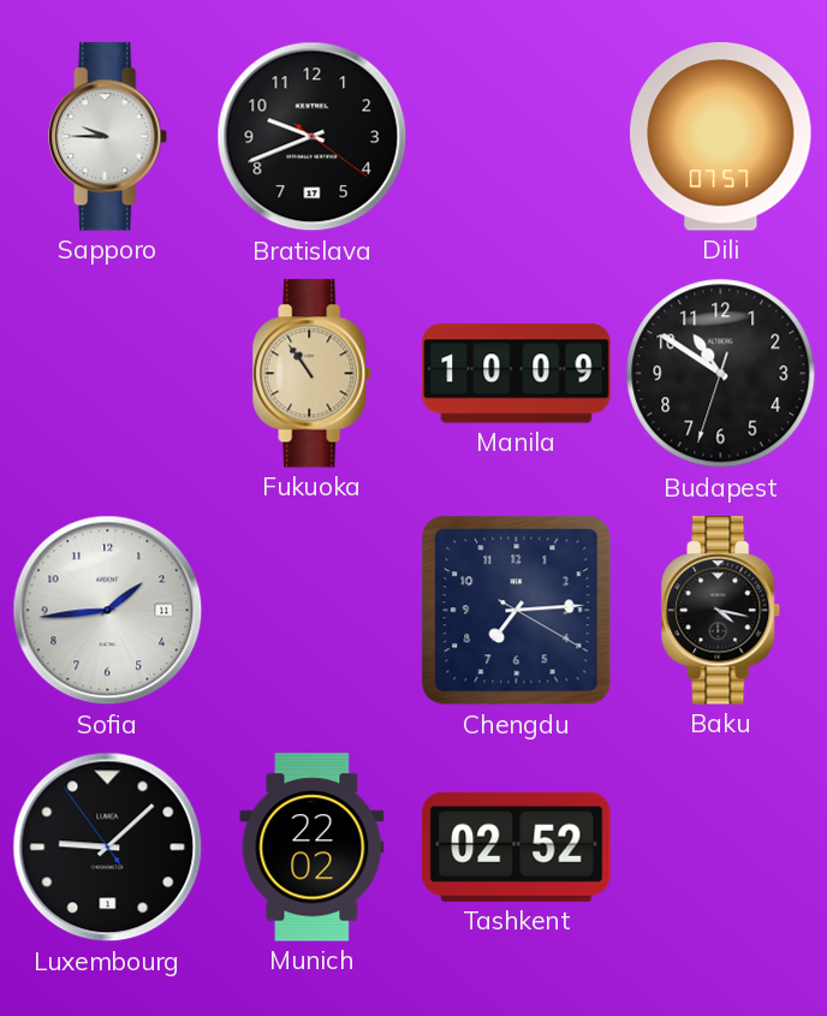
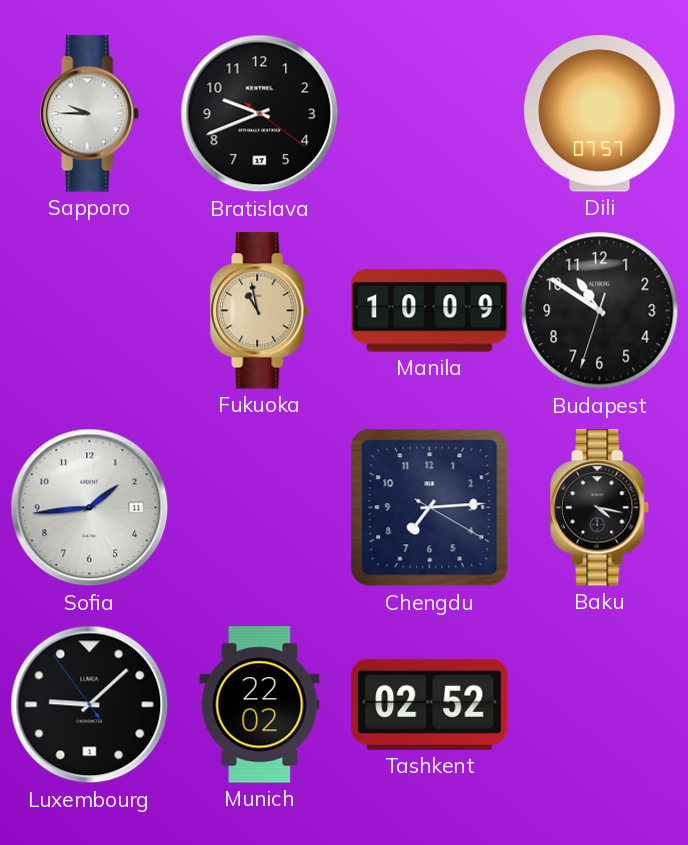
Fukuoka: 10:54 -> 10:58 (260, 311)
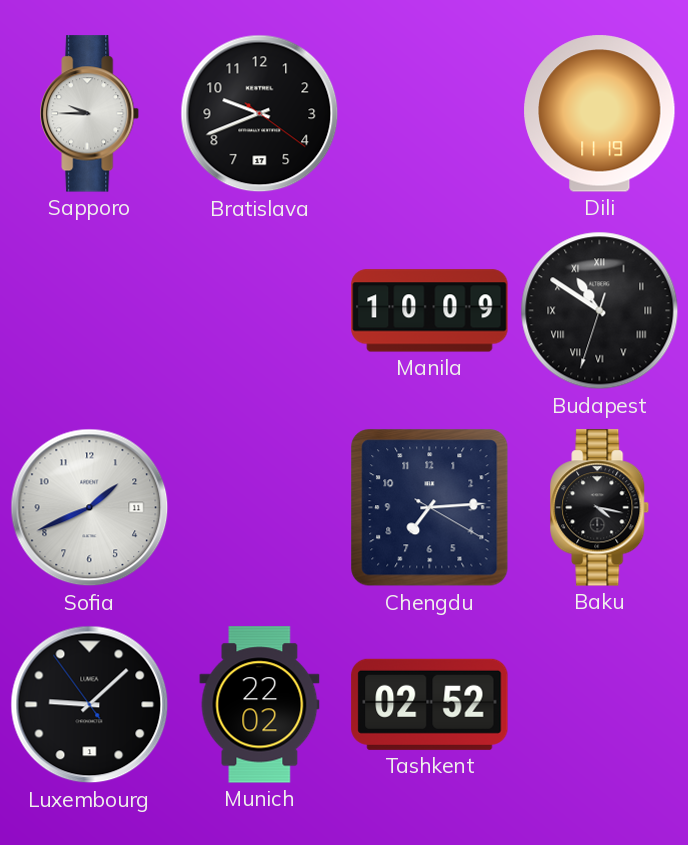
Dili: 07:57 -> 11:19 (600, 114)
Fukuoka: 10:58 -> none (260, 311)
Budapest numerals: Arabic -> Roman (600, 311)
Sofia: 1:44 -> 1:41 (90, 508)
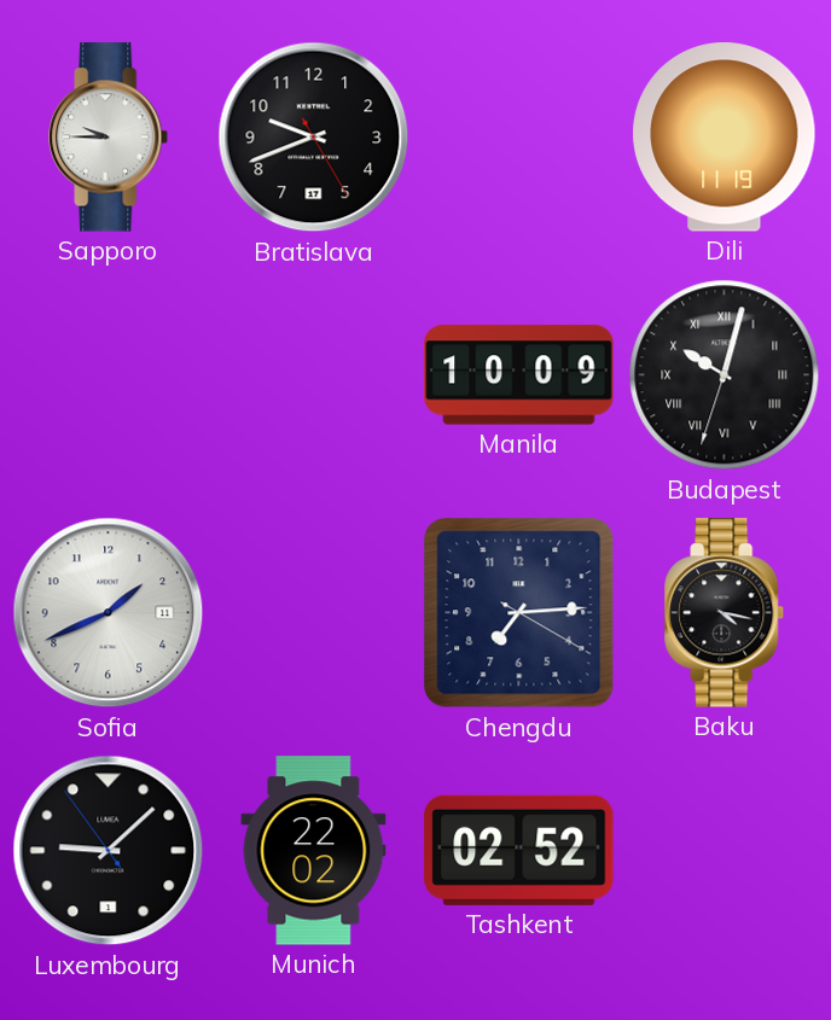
Bratislava: 9:41:21 -> 9:41:25 (314, 138)
Budapest: 10:50 -> 10:02 (725, 375)
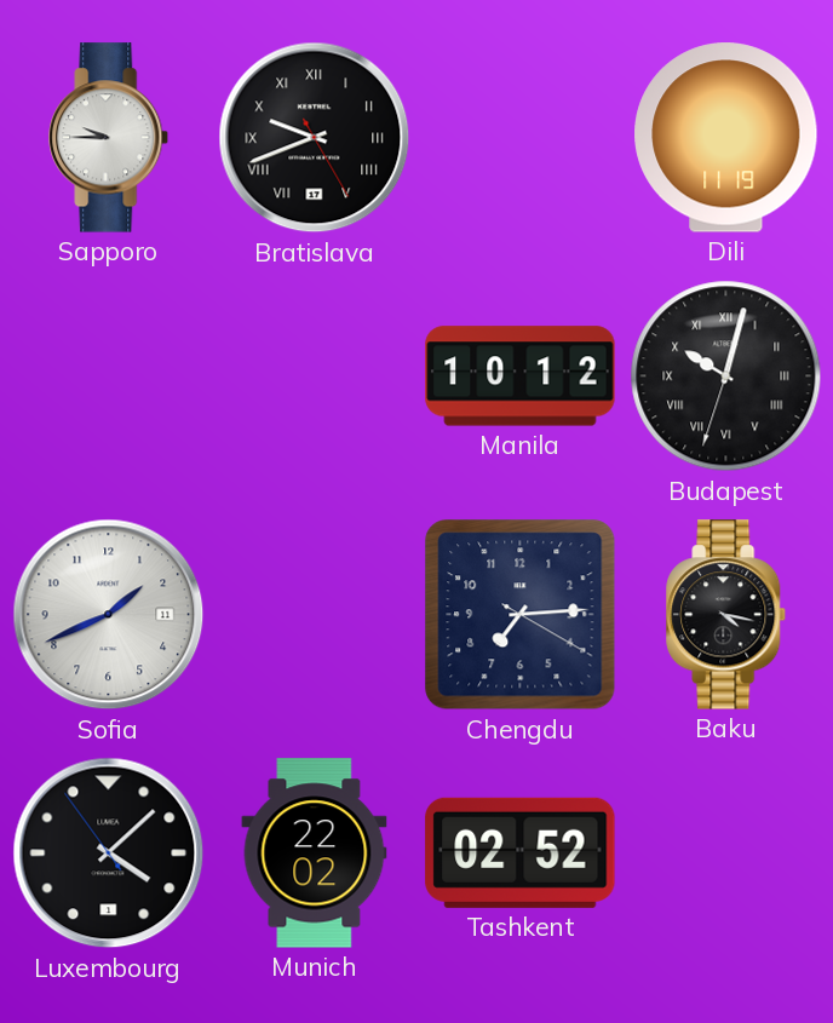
Bratislava numerals: Arabic -> Roman (315, 138)
Manila: 10:09 -> 10:12 (521, 377)
Luxembourg: 9:07 -> 4:07 (109, 854)
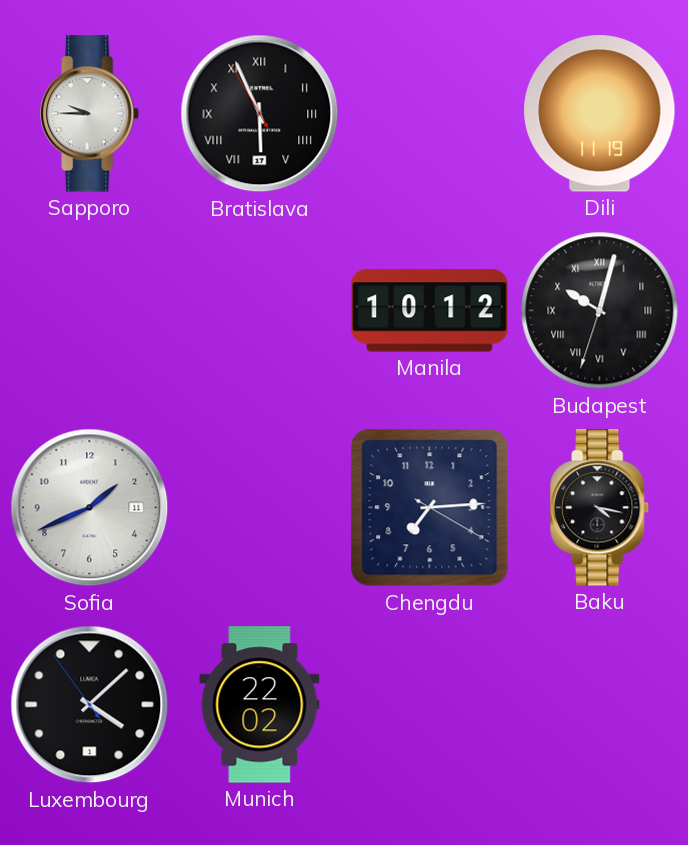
Bratislava: 9:41 -> 5:55 (260, 114)
Tashkent: 02:52 -> none (521, 852)
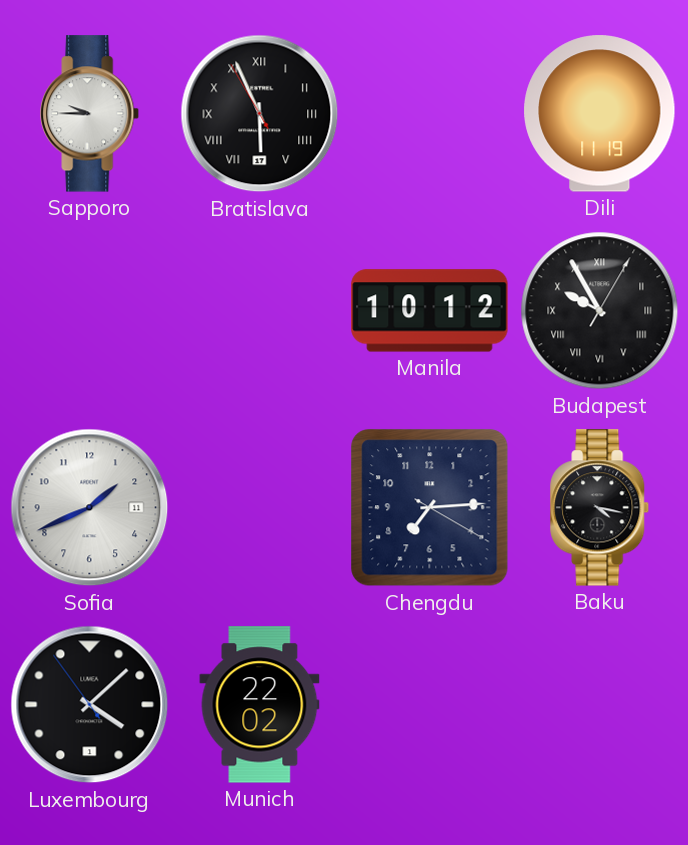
Budapest: 10:02 -> 9:55 (600, 311)
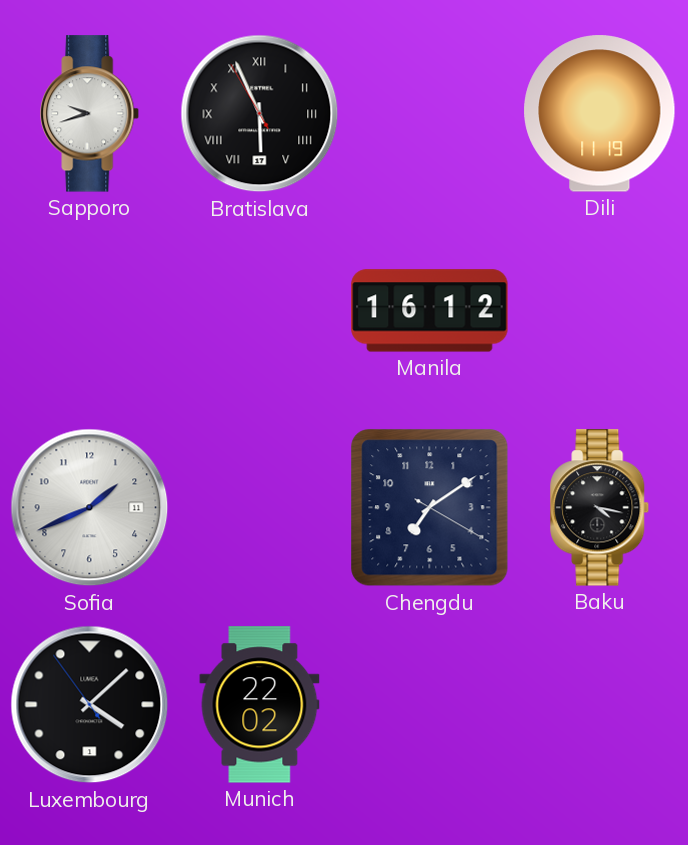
Sapporo: 9:45 -> 9:42 (90, 114)
Manila: 10:12 -> 16:12 (430, 311)
Budapest: 9:55 -> none (600, 311)
Chengdu: 7:14 -> 7:09 (430, 508)
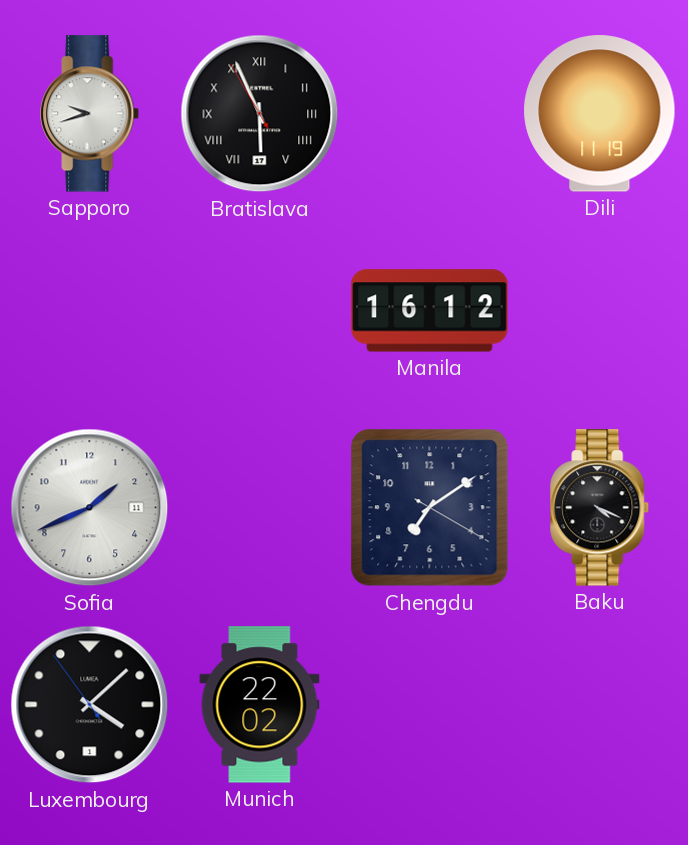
Baku: 4:17 -> 4:19 (600, 508)
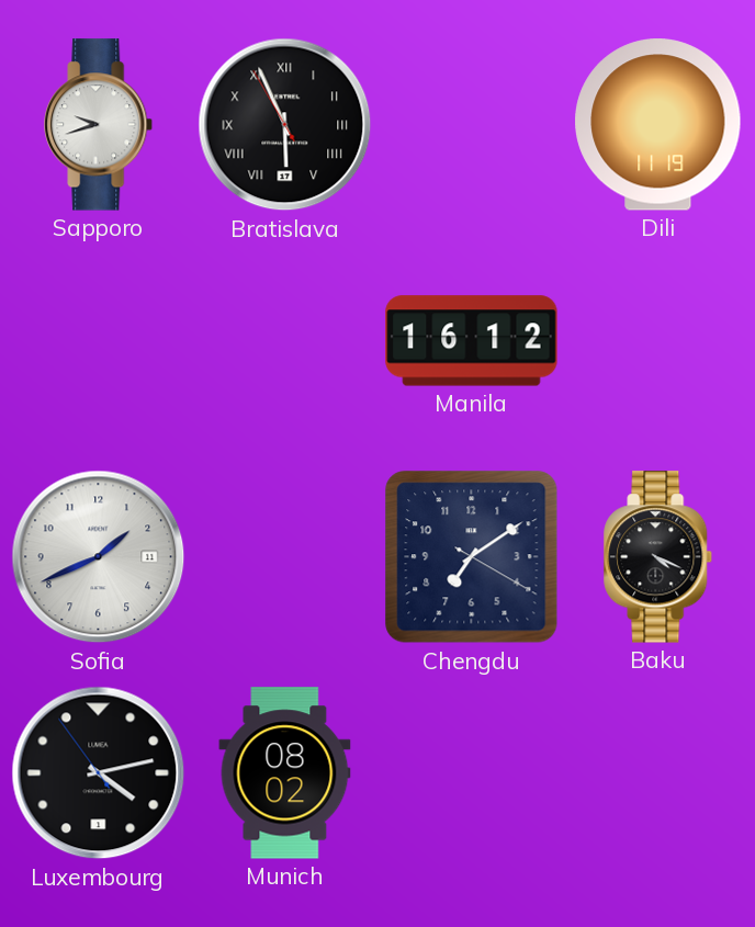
Luxembourg: 4:07 -> 4:12 (99, 773)
Munich: 22:02 -> 08:02 (285, 773)
